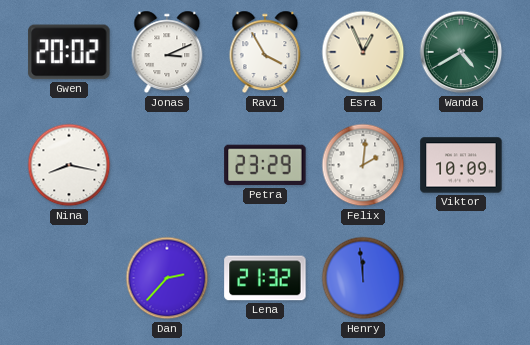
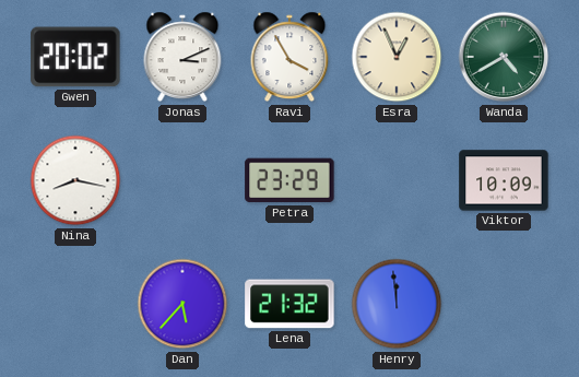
Felix: 2:01 -> none (363, 165)
Dan: 2:37 -> 5:37 (182, 304)
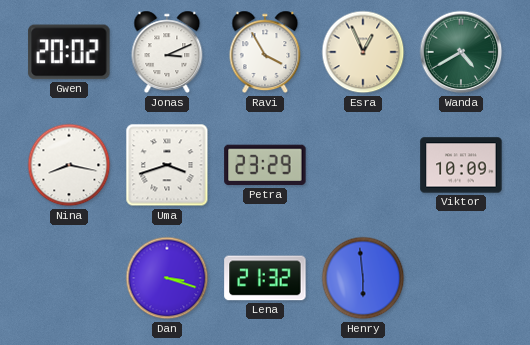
Uma: none -> 3:42 (167, 165)
Dan: 5:37 -> 3:18 (167, 278)
Henry: 11:59 -> 5:59 (363, 278)
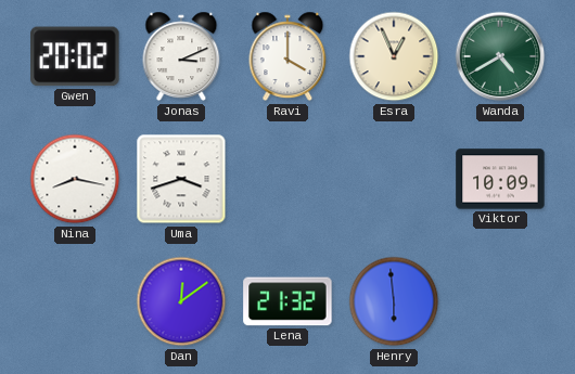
Ravi: 3:55 -> 4:00 (287, 56)
Petra: 23:29 -> none (265, 165)
Dan: 3:18 -> 12:09 (181, 301)
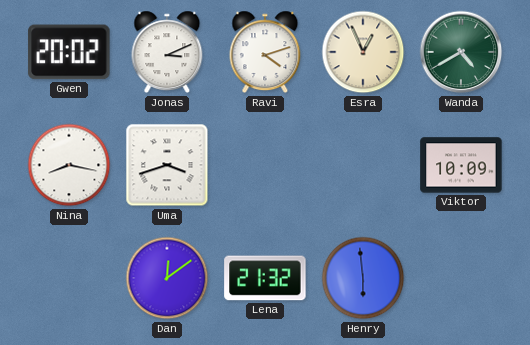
Ravi: 4:00 -> 4:12 (265, 52)
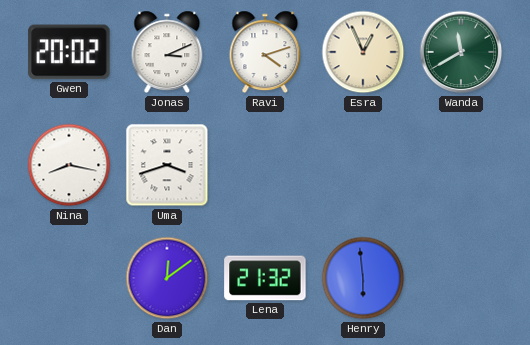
Wanda: 4:40 -> 11:40 (461, 52)
Viktor: 10:09 -> none (461, 165)
